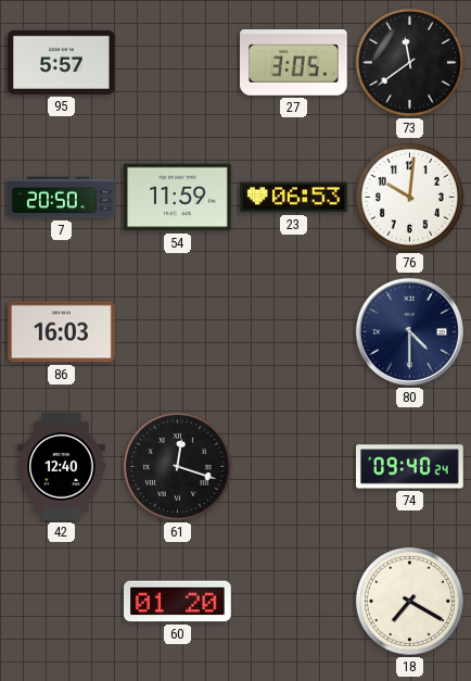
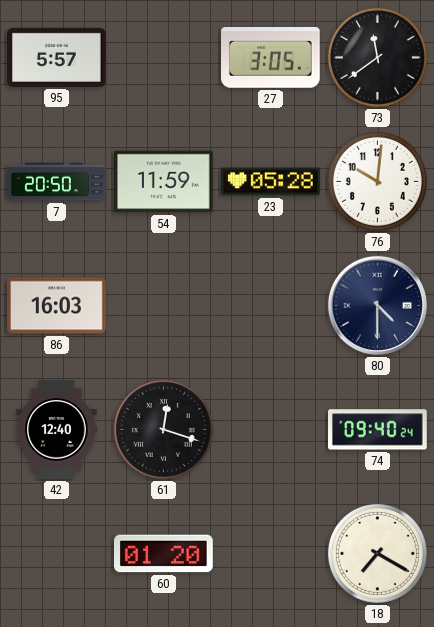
23: 06:53 -> 05:28 (271, 182)
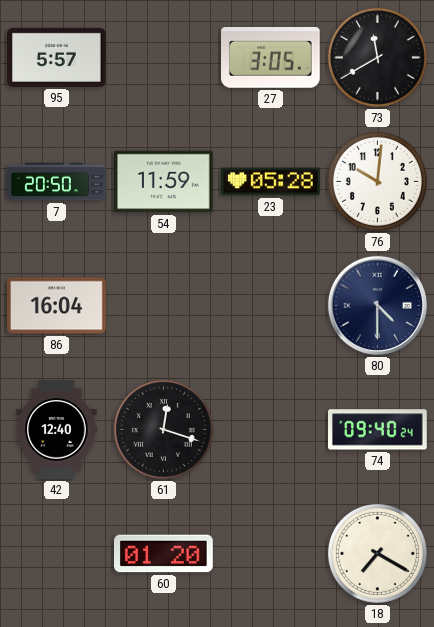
73: 11:39 -> 11:40 (377, 57)
86: 16:03 -> 16:04 (57, 306)
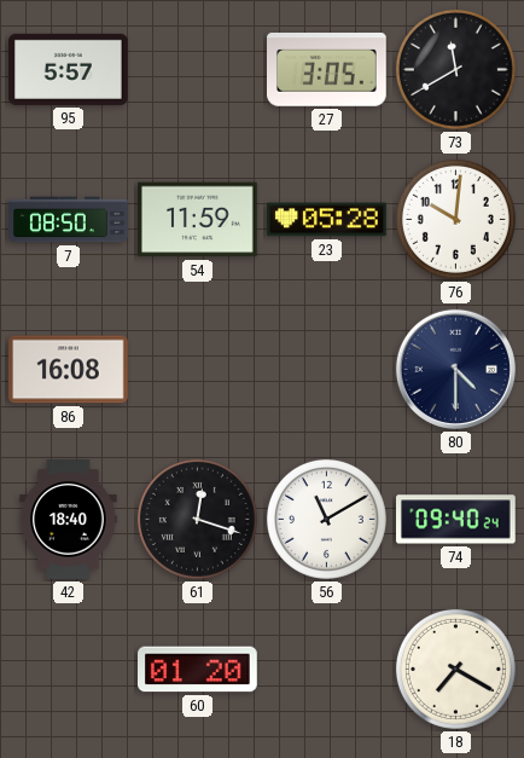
7: 20:50 -> 08:50 (69, 220)
86: 16:04 -> 16:08 (69, 370)
42: 12:40 -> 18:40 (69, 520)
56: none -> 11:10 (326, 519)
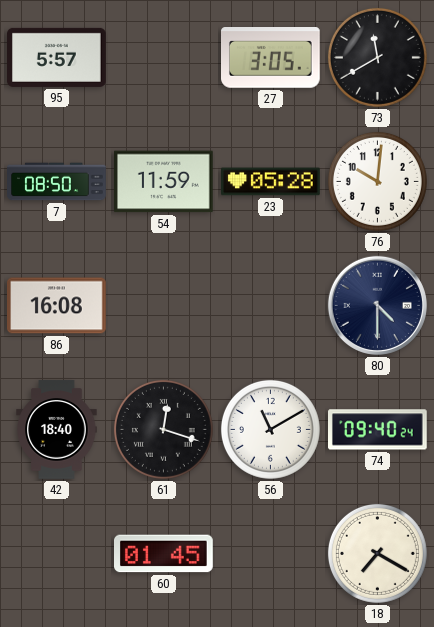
60: 01:20 -> 01:45 (164, 554)
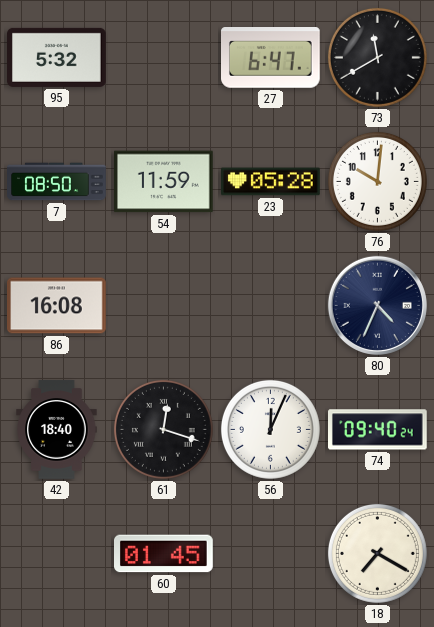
95: 5:57 -> 5:32 (57, 57)
27: 3:05 -> 6:47 (271, 58)
80: 4:30 -> 4:34 (377, 305)
56: 11:10 -> 12:04 (270, 429)
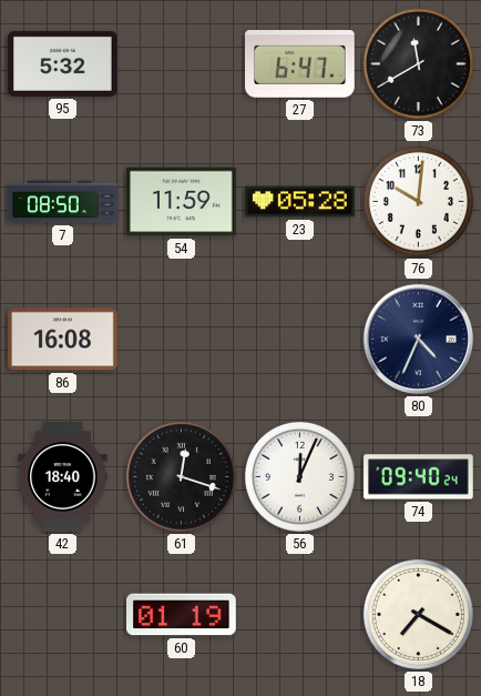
60: 01:45 -> 01:19 (182, 615)
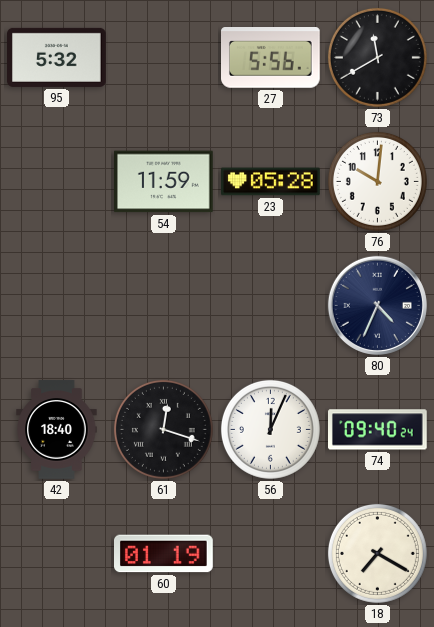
27: 6:47 -> 5:56 (271, 58)
7: 08:50 -> none (63, 202)
86: 16:08 -> none (63, 340)
